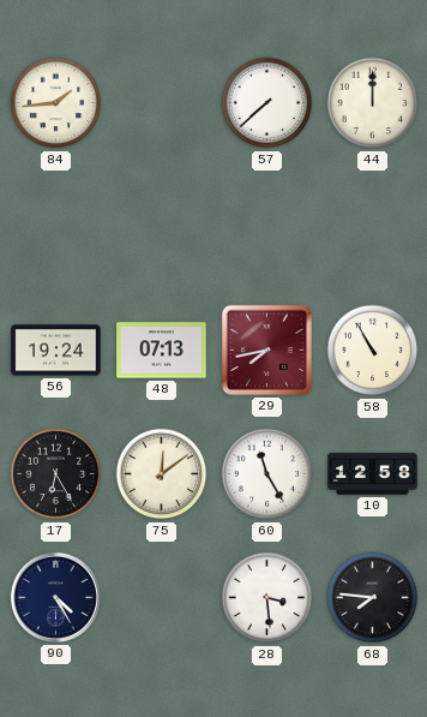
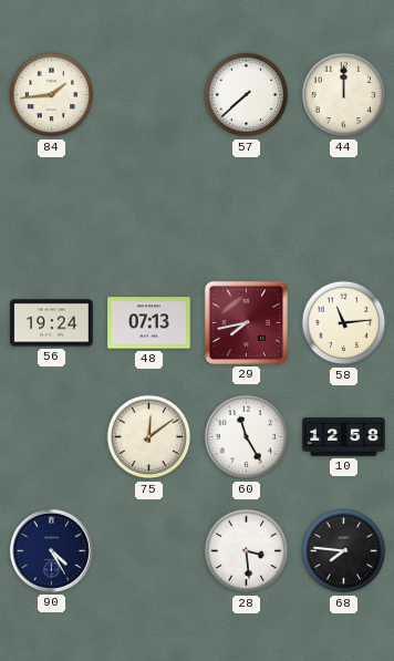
58: 10:55 -> 11:14 (344, 323)
17: 6:25 -> none (56, 474)
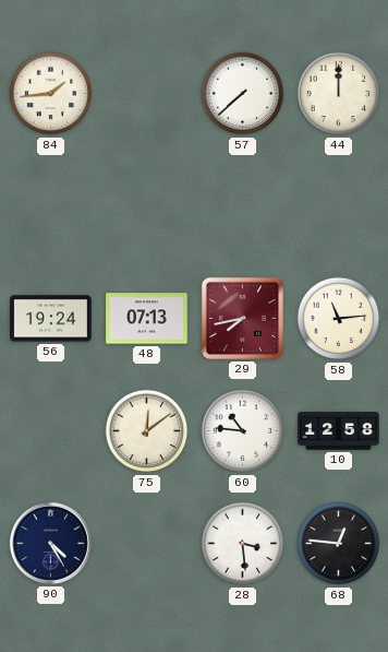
60: 11:25 -> 10:46 (243, 431)
68: 7:46 -> 12:46 (339, 544)
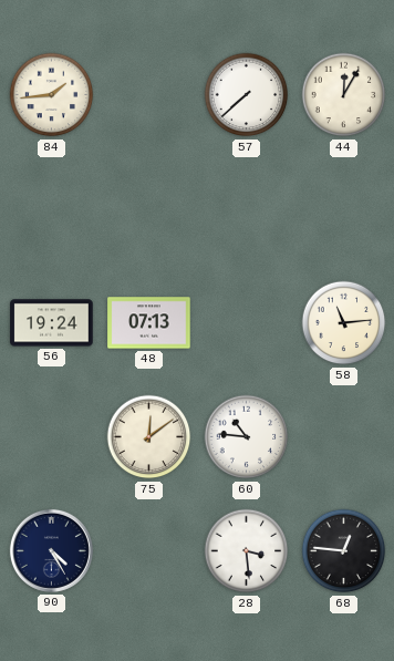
44: 12:00 -> 12:05 (344, 95)
29: 7:43 -> none (242, 318)
10: 12:58 -> none (339, 431)
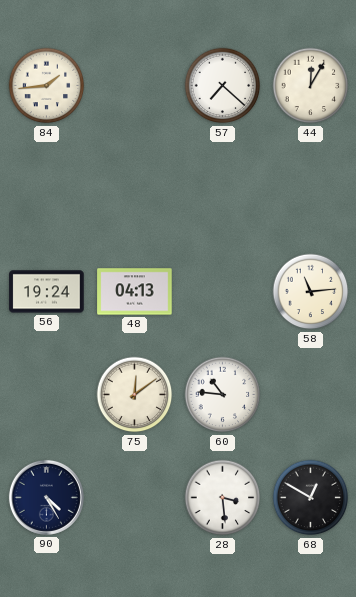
57: 7:38 -> 7:22 (223, 86)
48: 07:13 -> 04:13 (135, 292)
68: 12:46 -> 12:50 (311, 498)
